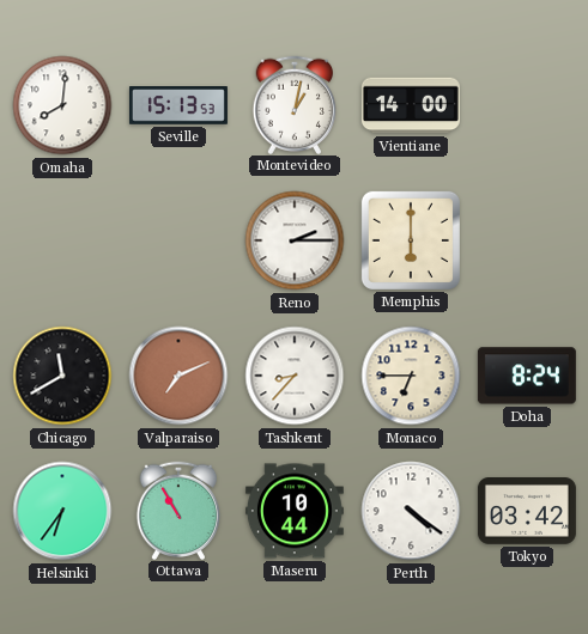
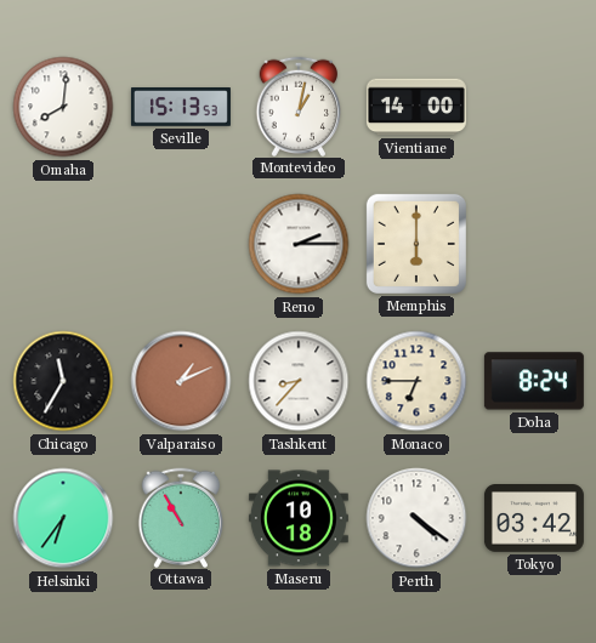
Chicago: 11:40 -> 11:35 (63, 381)
Valparaiso: 7:11 -> 1:11 (181, 381)
Maseru: 10:44 -> 10:18 (299, 518)
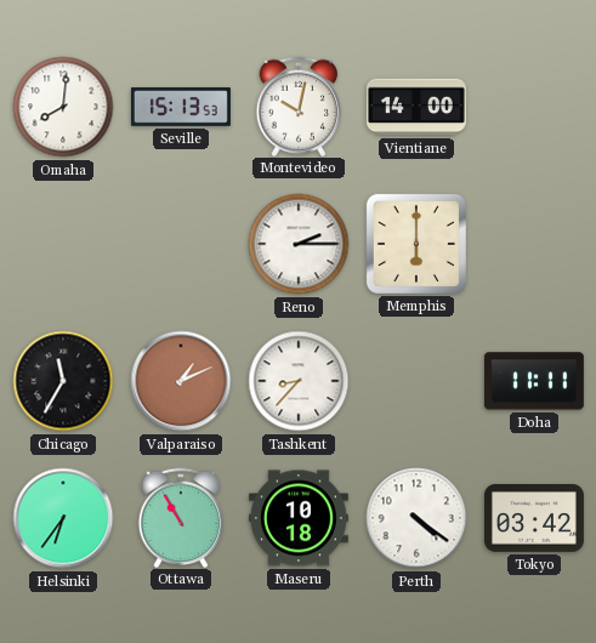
Montevideo: 1:02 -> 10:02 (299, 106)
Monaco: 6:45 -> none (416, 381)
Doha: 8:24 -> 11:11 (534, 381)
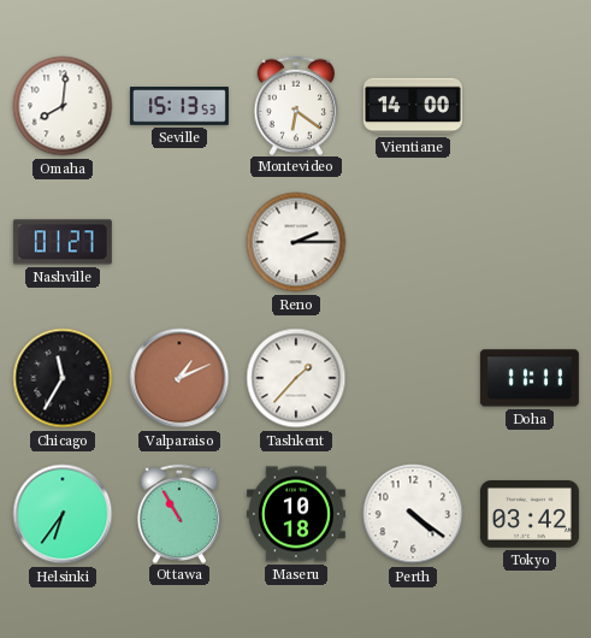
Montevideo: 10:02 -> 6:21 (296, 105)
Nashville: none -> 01:27 (63, 242)
Memphis: 6:00 -> none (416, 244)
Tashkent: 8:37 -> 1:37 (296, 378)
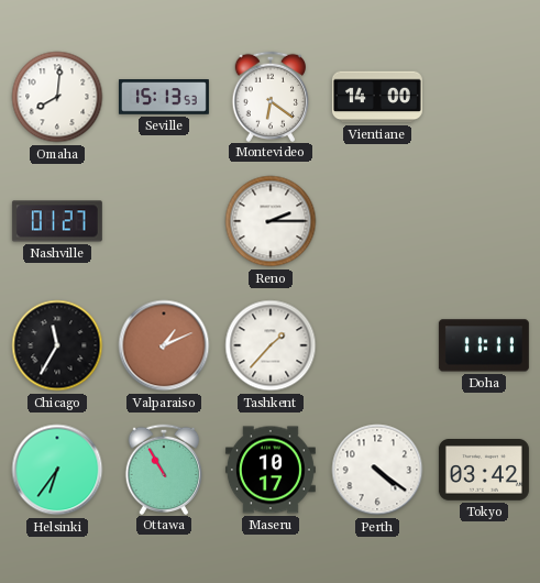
Maseru: 10:18 -> 10:17 (271, 470)
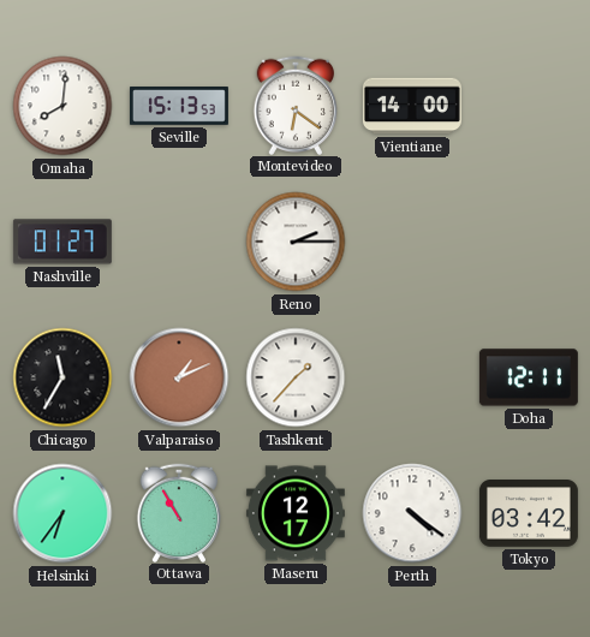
Doha: 11:11 -> 12:11 (529, 377)
Maseru: 10:17 -> 12:17 (296, 513)
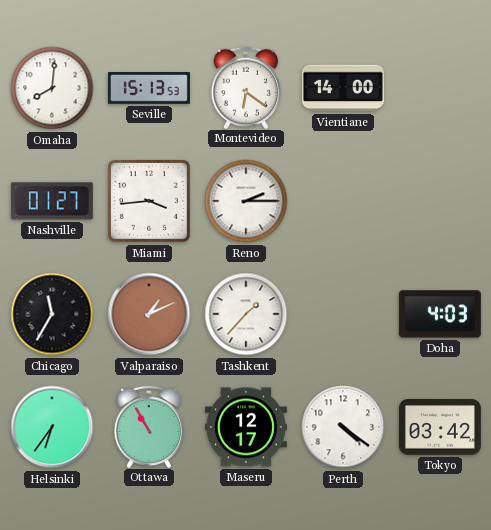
Miami: none -> 3:44 (149, 201)
Doha: 12:11 -> 4:03 (440, 314)
